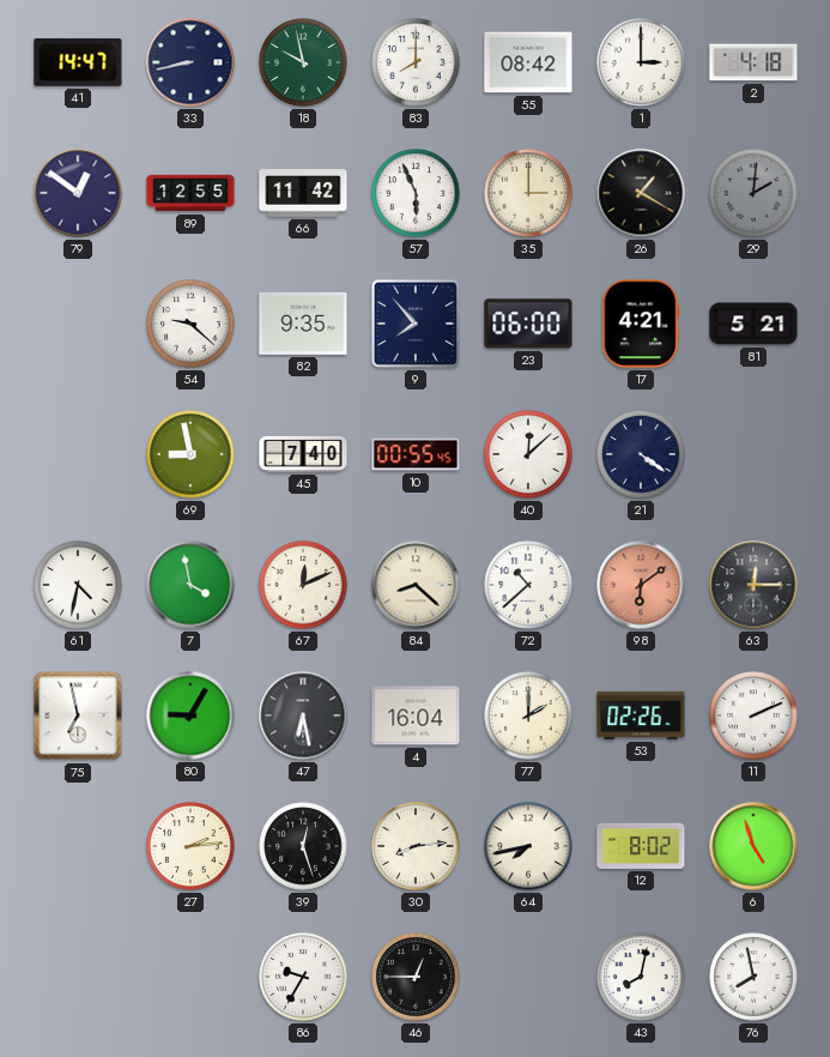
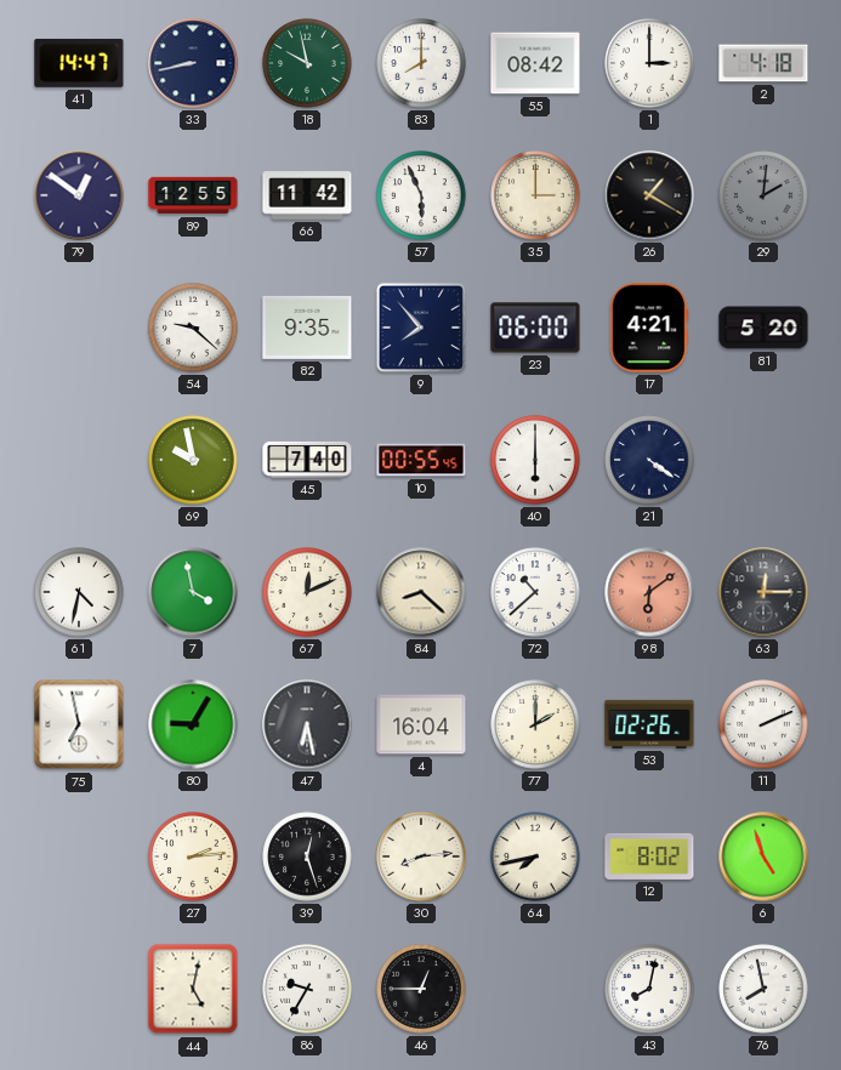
81: 5:21 -> 5:20 (763, 328)
69: 8:58 -> 9:58 (193, 460)
40: 12:08 -> 6:00 (535, 460)
44: none -> 5:02 (193, 989)
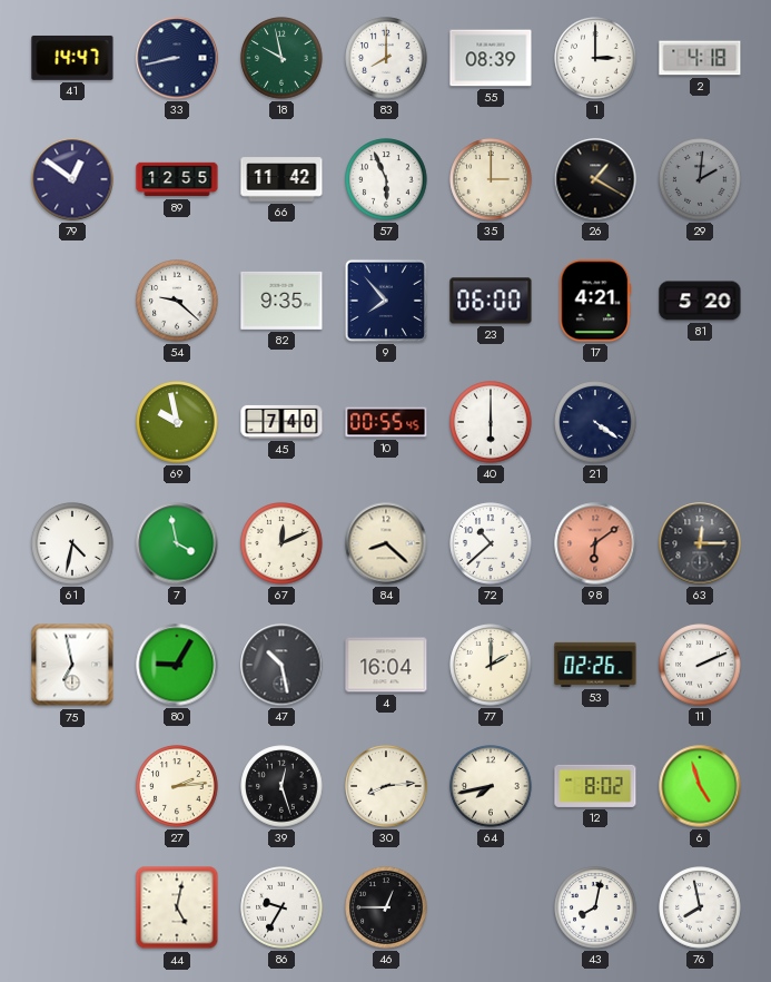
55: 08:42 -> 08:39 (491, 58)
47: 6:28 -> 10:28 (281, 665)
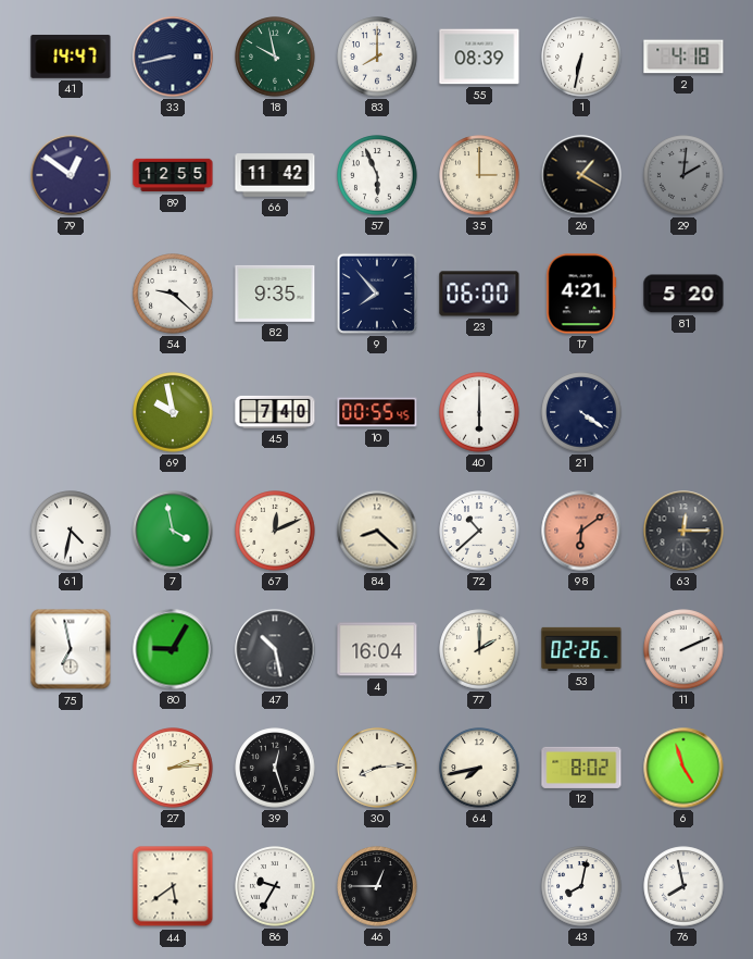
1: 3:00 -> 6:32 (581, 57)
44: 5:02 -> 5:39 (173, 886)
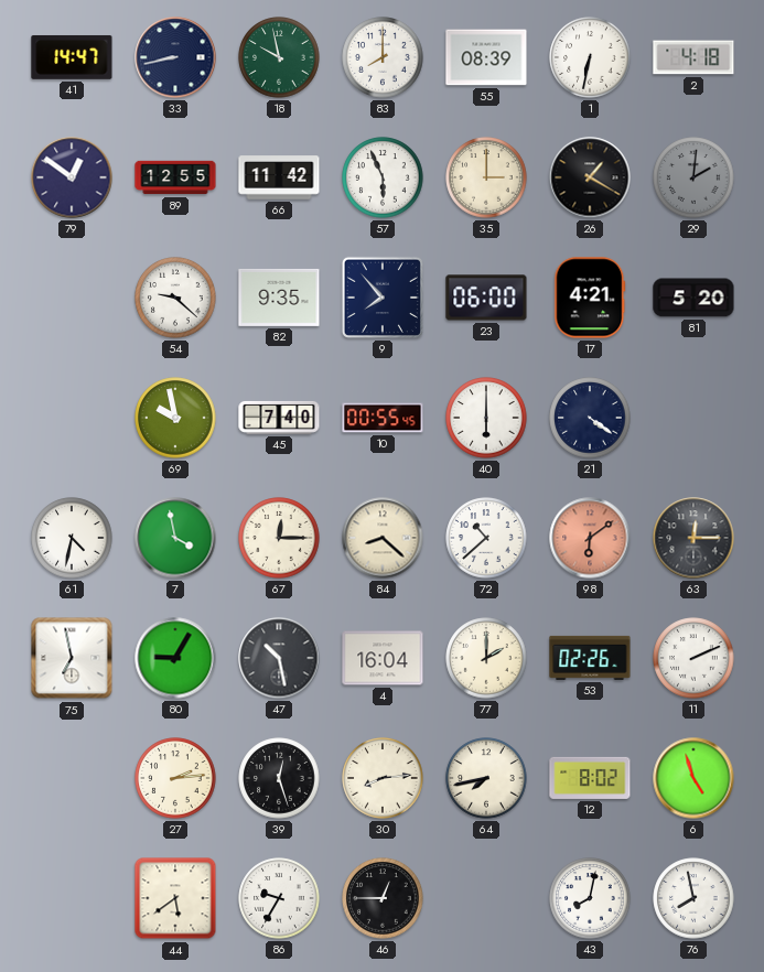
67: 12:11 -> 12:15 (279, 538)
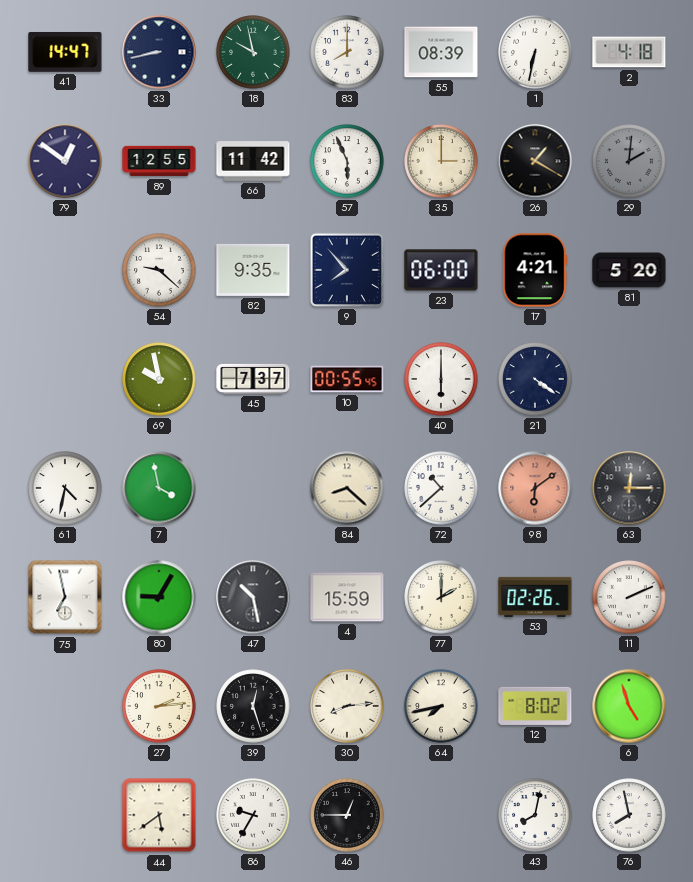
45: 7:40 -> 7:37 (253, 379)
67: 12:15 -> none (279, 538)
4: 16:04 -> 15:59 (347, 597)
